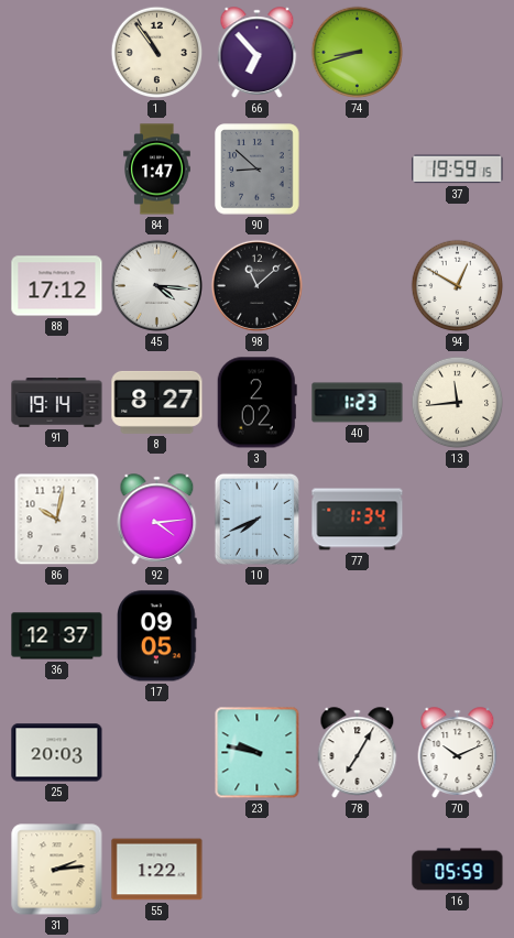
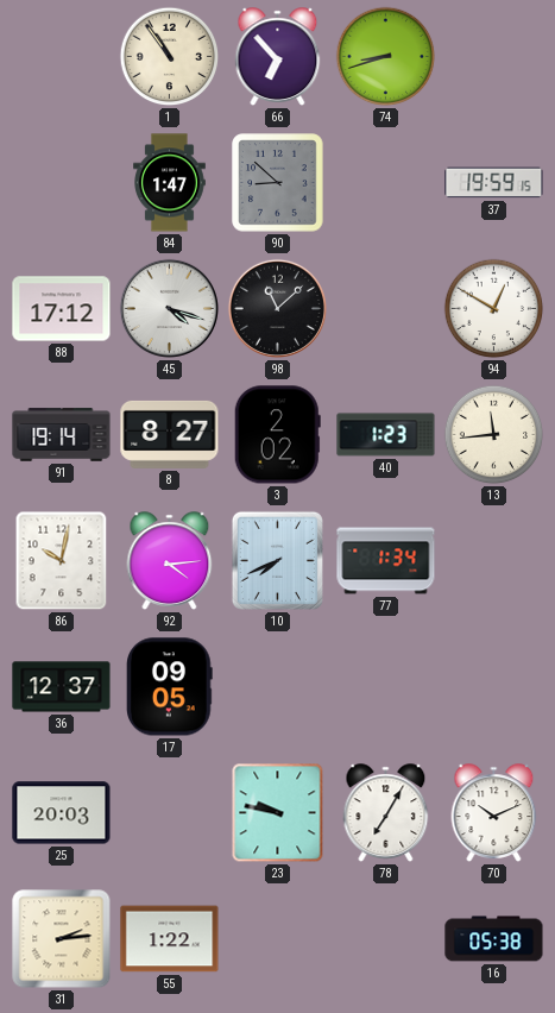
45: 4:16 -> 4:18 (169, 308)
16: 05:59 -> 05:38 (494, 939)
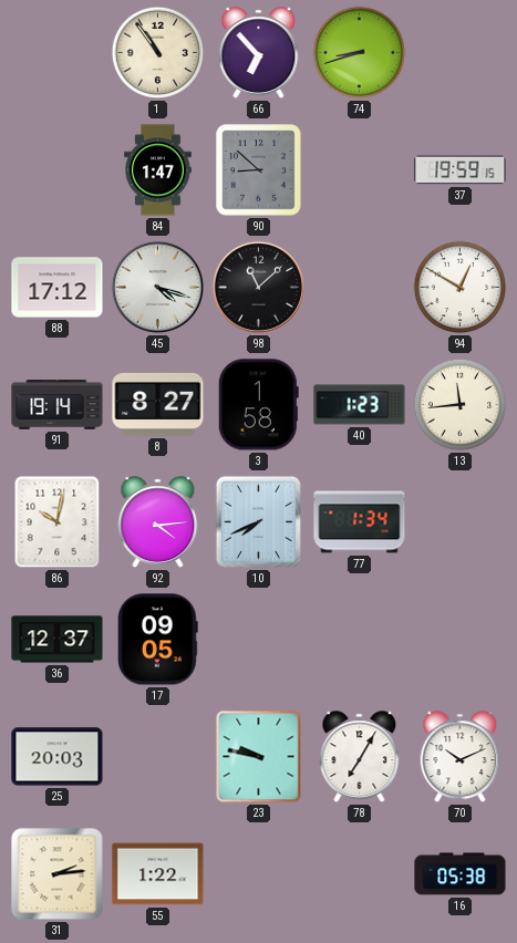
3: 2:02 -> 1:58 (258, 405)
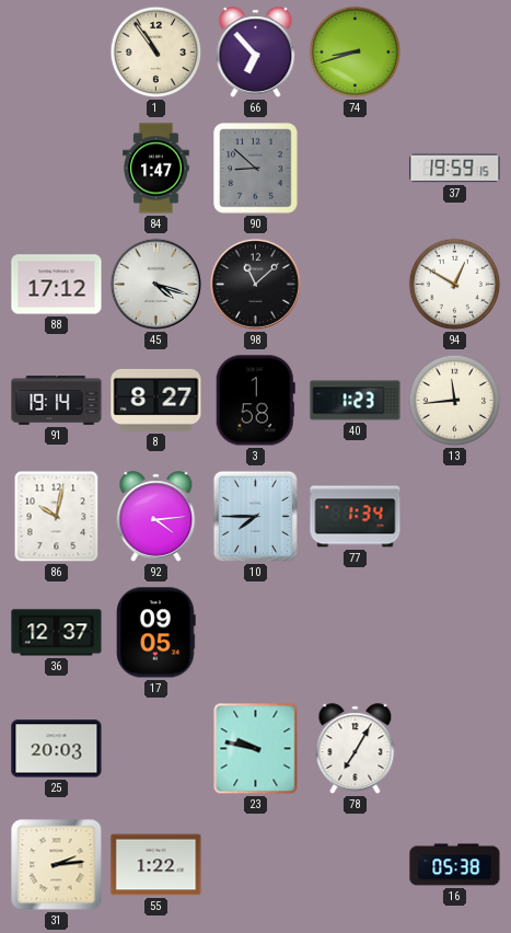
10: 7:41 -> 7:45 (255, 516)
70: 10:11 -> none (461, 757)
